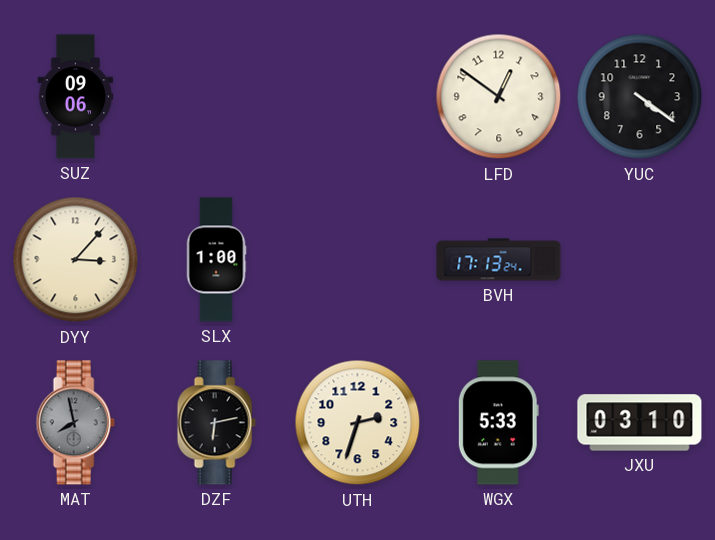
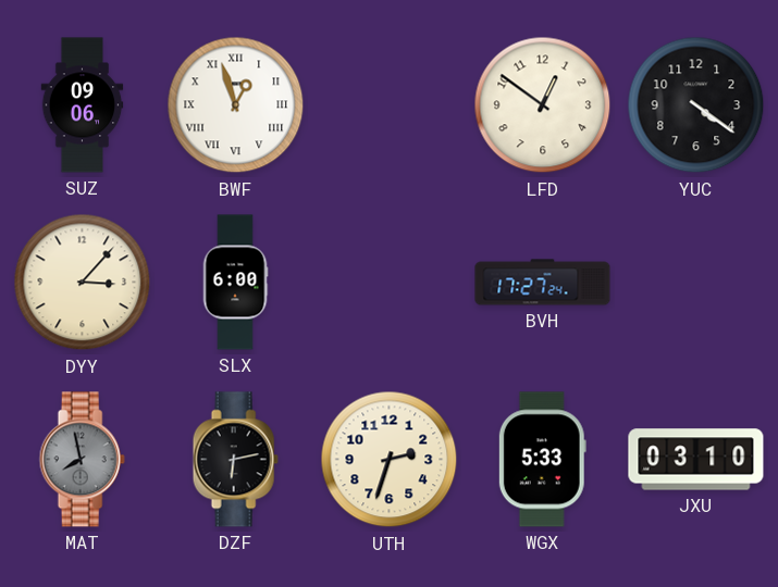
BWF: none -> 12:57 (236, 105)
SLX: 1:00 -> 6:00 (235, 283)
BVH: 17:13 -> 17:27 (543, 283)
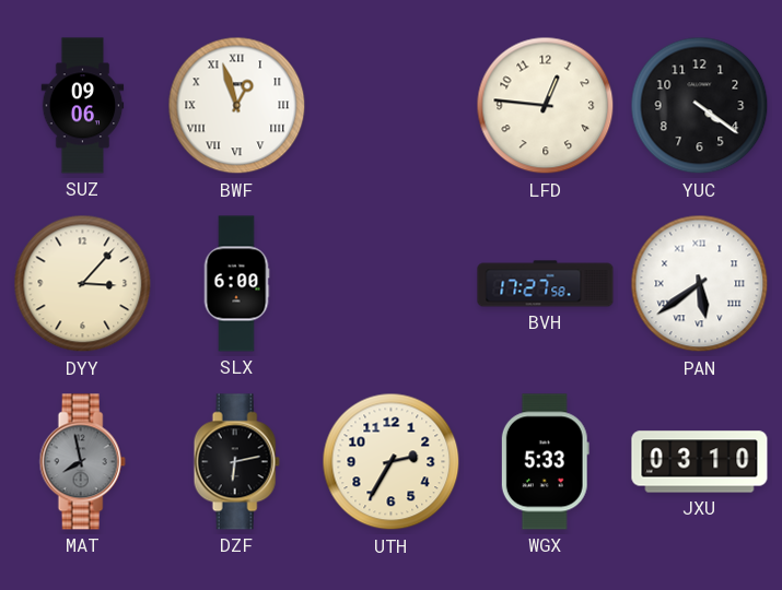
LFD: 12:51 -> 12:46 (546, 106)
BVH: 17:27:24 -> 17:27:58 (546, 284)
PAN: none -> 5:39 (700, 284)
UTH: 2:33 -> 2:35 (392, 462)
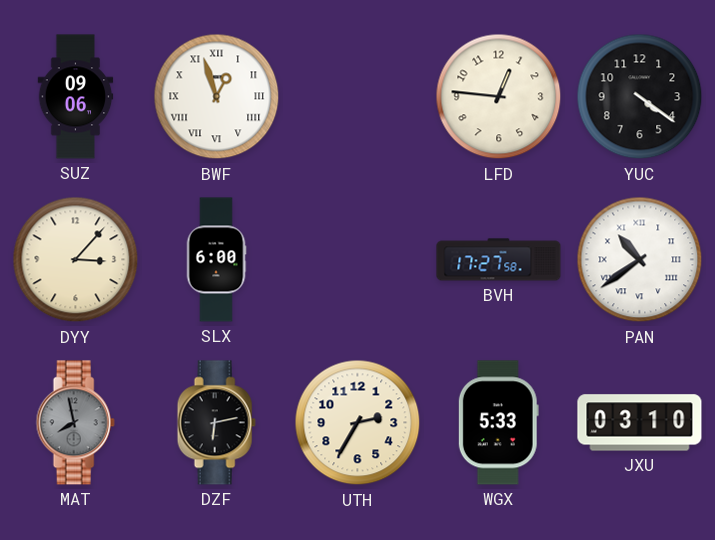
PAN: 5:39 -> 10:39 (640, 260)
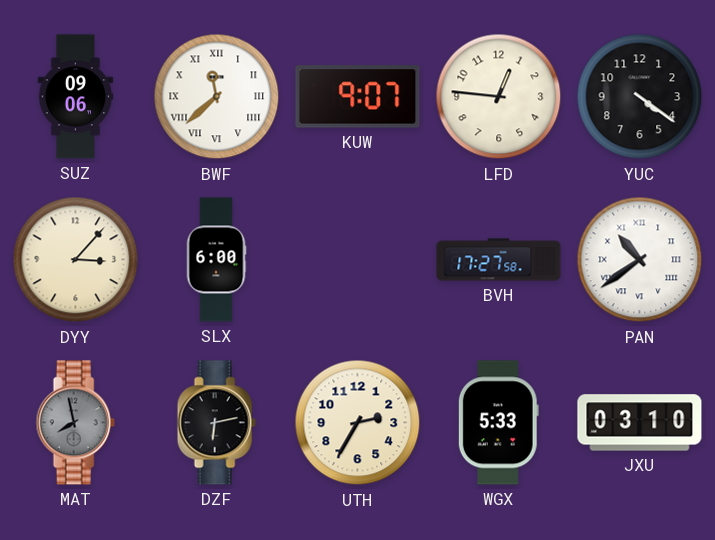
BWF: 12:57 -> 11:38 (217, 97)
KUW: none -> 9:07 (358, 97)
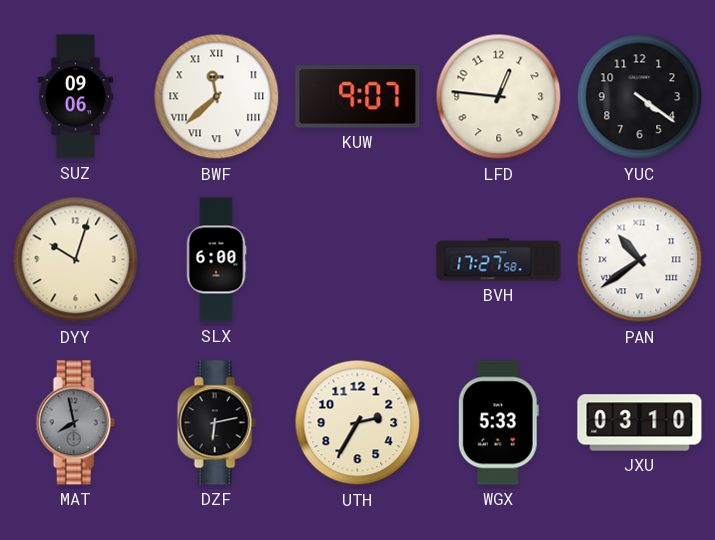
DYY: 3:07 -> 10:03 (76, 260)
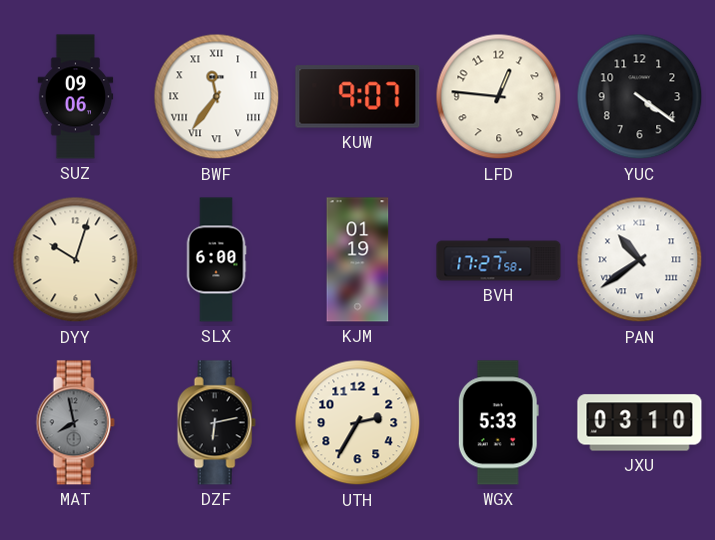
BWF: 11:38 -> 11:36 (217, 97)
KJM: none -> 01:19 (358, 260)
